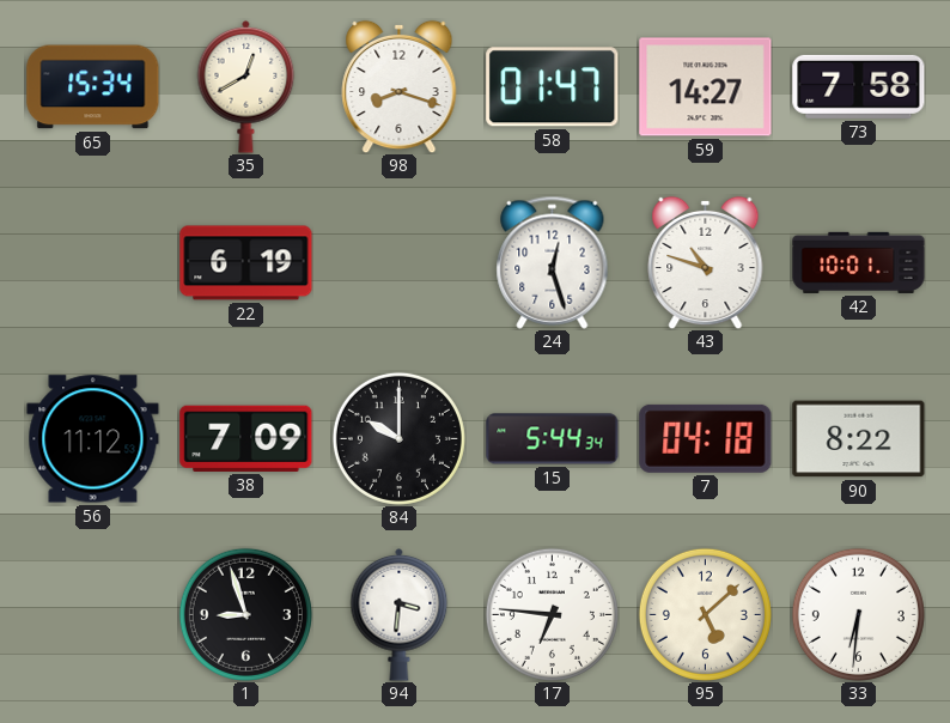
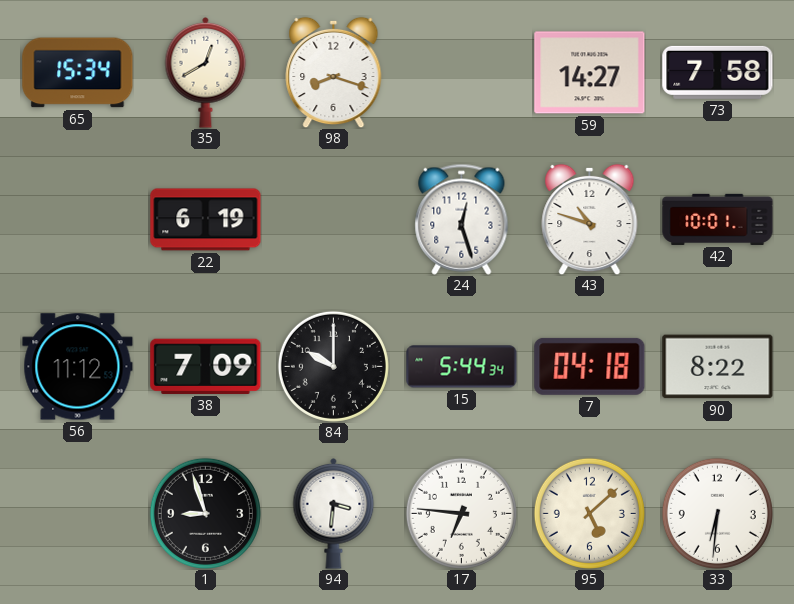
58: 01:47 -> none (553, 87)
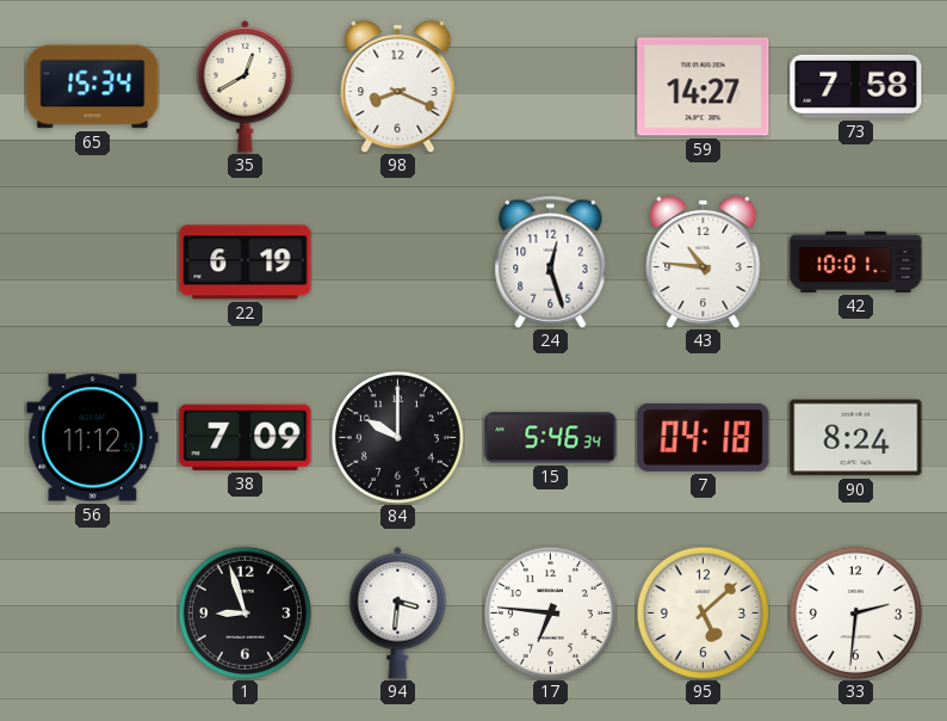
98: 8:18 -> 8:19 (398, 86)
43: 10:48 -> 10:46 (704, 261)
15: 5:44 -> 5:46 (551, 438)
90: 8:22 -> 8:24 (856, 438)
33: 6:31 -> 2:31 (855, 612)
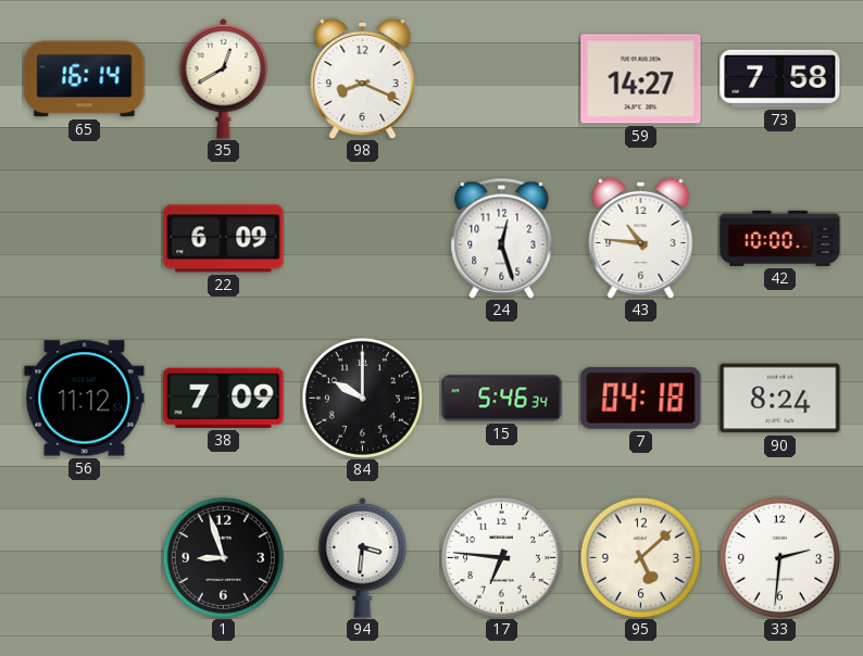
65: 15:34 -> 16:14 (85, 79)
22: 6:19 -> 6:09 (224, 239)
42: 10:01 -> 10:00 (780, 238)
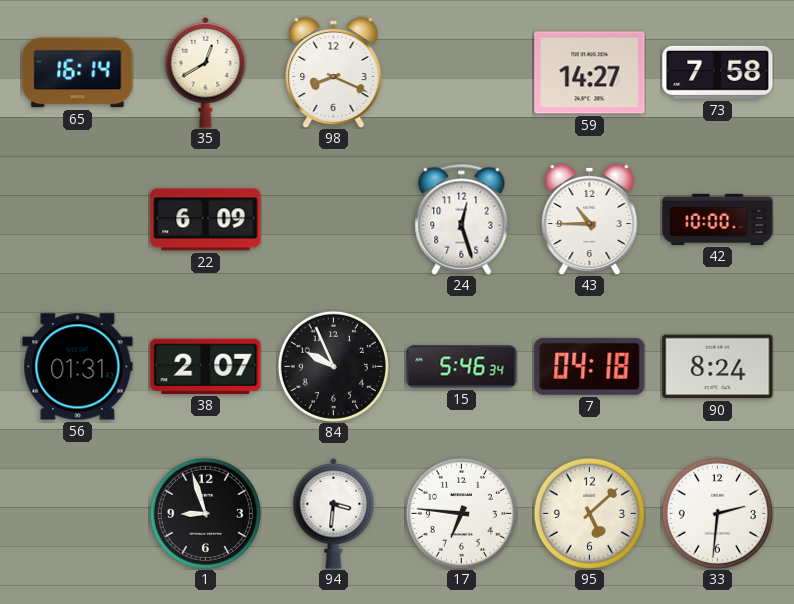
43: 10:46 -> 10:45 (590, 219)
56: 11:12 -> 01:31 (78, 367)
38: 7:09 -> 2:07 (206, 366)
84: 10:00 -> 9:56 (333, 366)
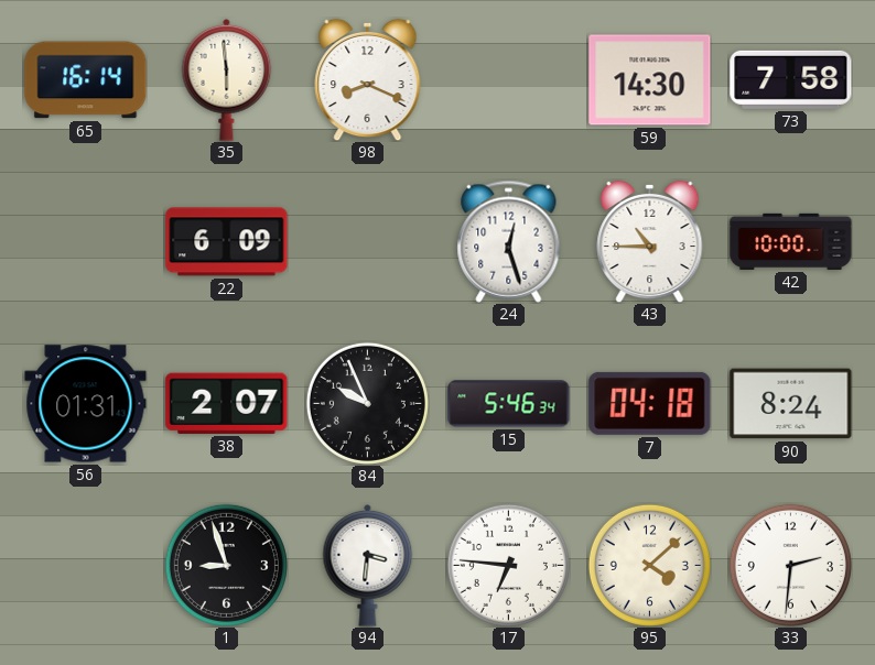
35: 12:40 -> 5:59 (227, 79)
59: 14:27 -> 14:30 (650, 80)
95: 5:08 -> 4:08 (649, 565)
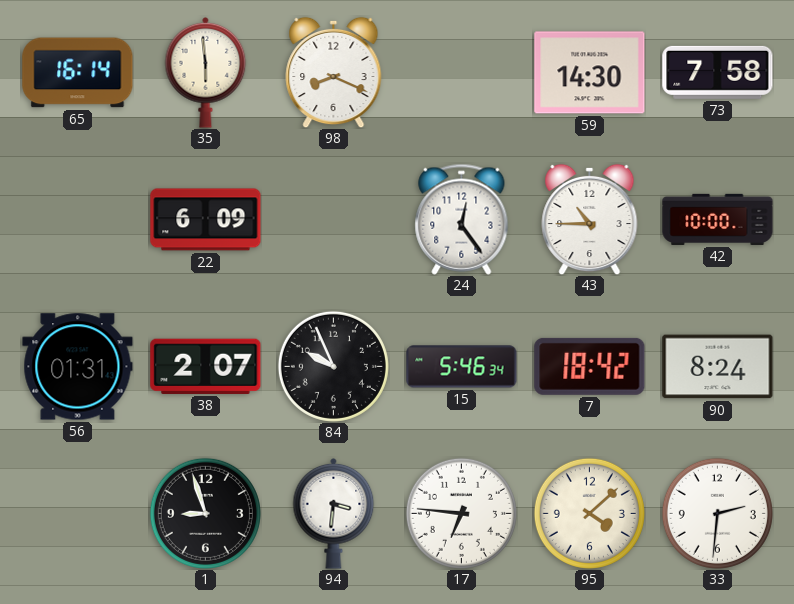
24: 12:27 -> 12:24 (462, 219)
7: 04:18 -> 18:42 (590, 366)
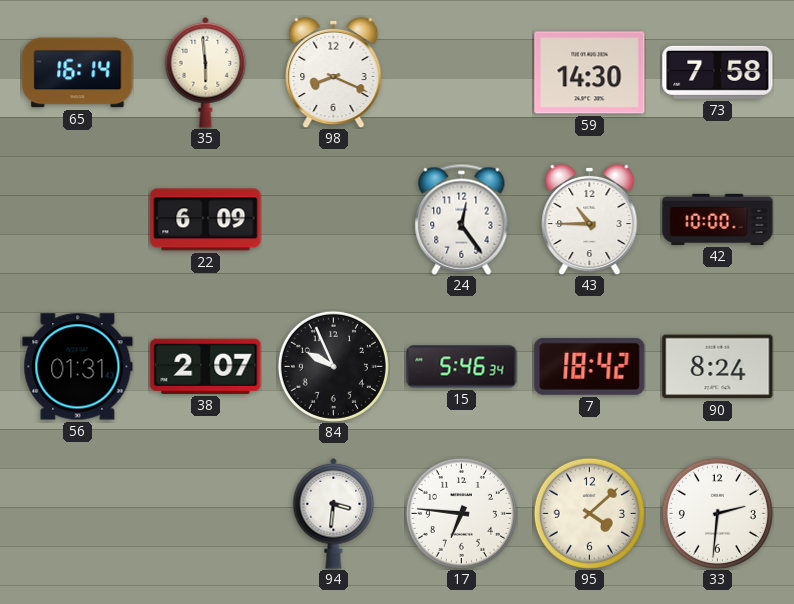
1: 8:57 -> none (205, 513)
